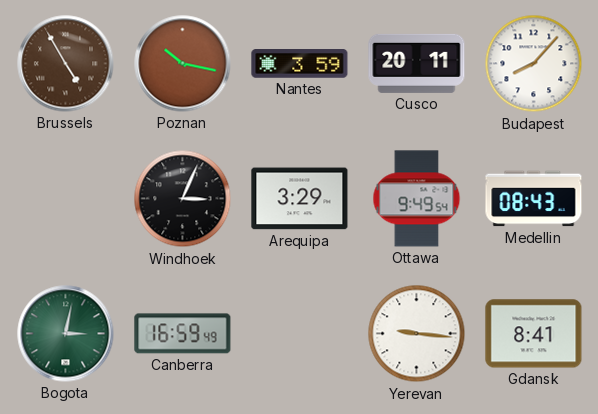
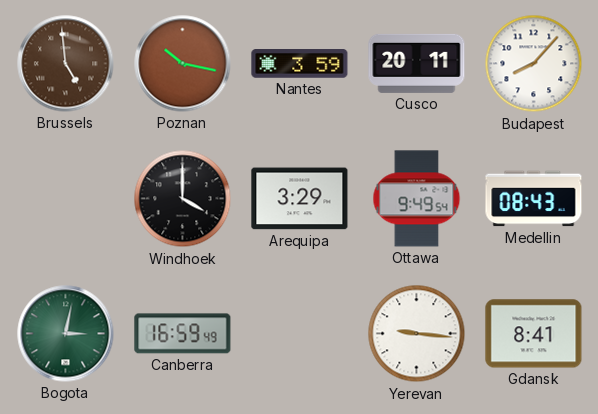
Brussels: 4:55 -> 4:59 (66, 64)
Windhoek: 3:04 -> 4:00 (183, 199)
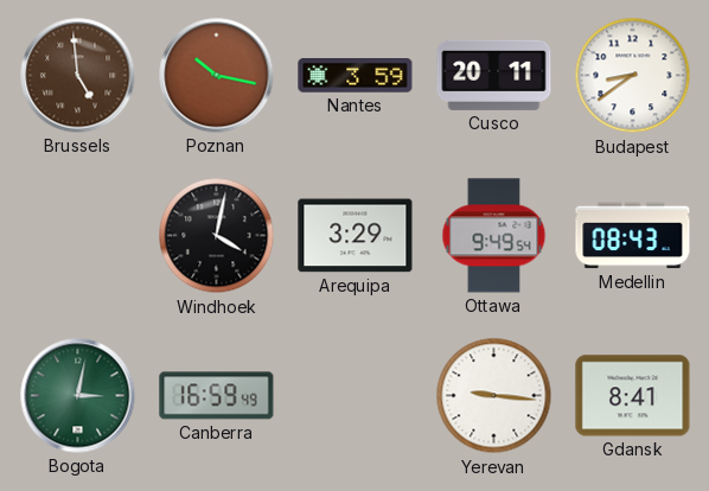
Budapest: 8:07 -> 8:39 (633, 76)
Windhoek: 4:00 -> 4:02 (217, 236)
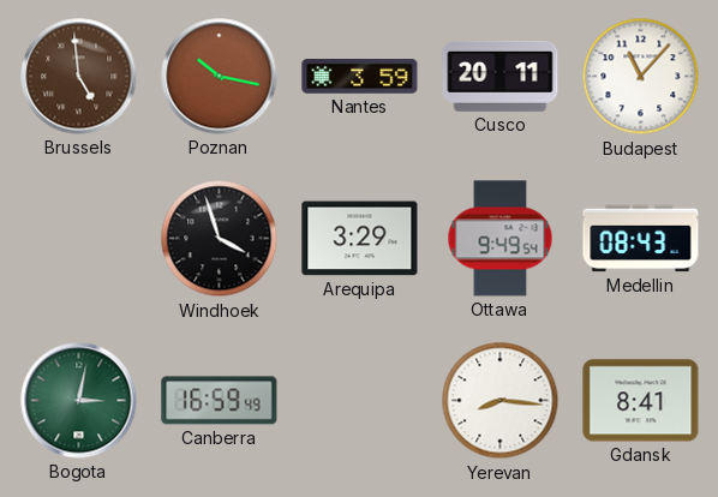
Budapest: 8:39 -> 11:07 (641, 77)
Windhoek: 4:02 -> 3:57 (220, 239)
Yerevan: 9:16 -> 8:16 (501, 401)
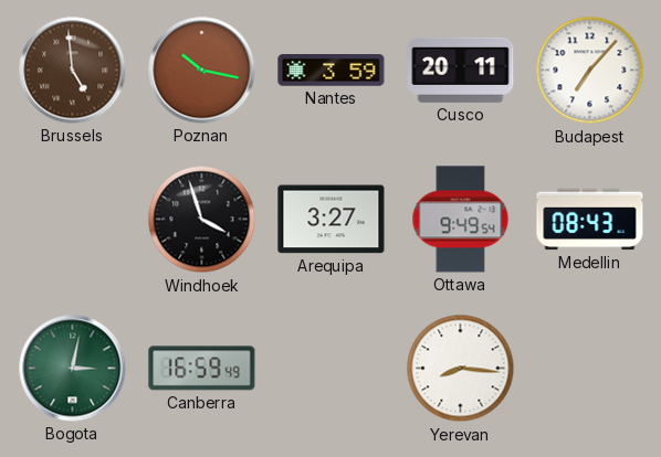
Budapest: 11:07 -> 7:07 (590, 71)
Arequipa: 3:29 -> 3:27 (332, 220)
Gdansk: 8:41 -> none (641, 401)
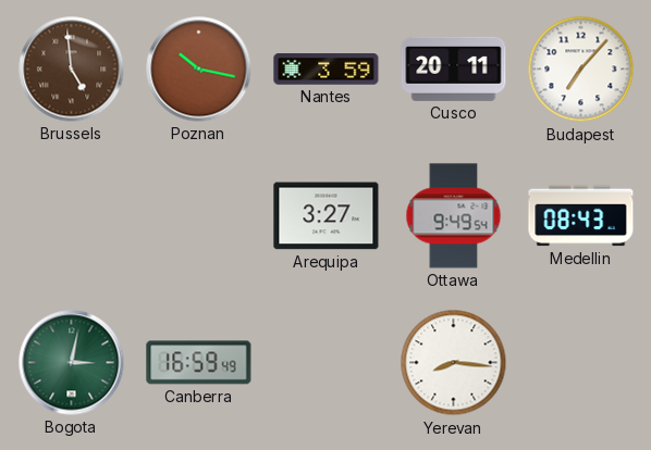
Windhoek: 3:57 -> none (202, 220)
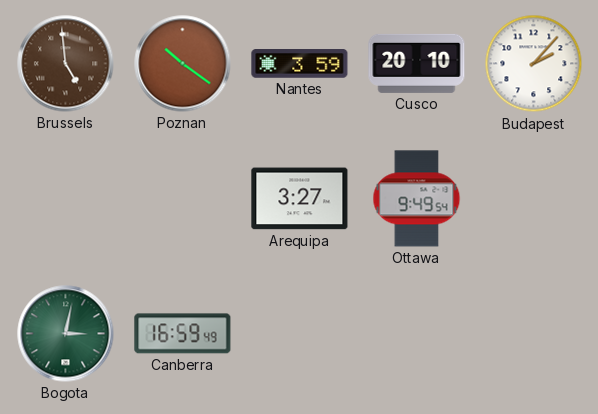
Poznan: 10:17 -> 10:21 (183, 64)
Cusco: 20:11 -> 20:10 (417, 63)
Budapest: 7:07 -> 2:07 (534, 64)
Medellin: 08:43 -> none (581, 216)
Yerevan: 8:16 -> none (454, 363)
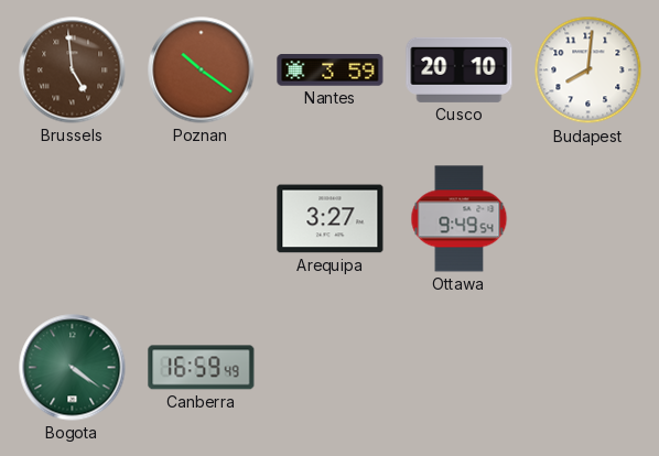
Budapest: 2:07 -> 8:01 (588, 70)
Bogota: 3:02 -> 4:21 (73, 368)
